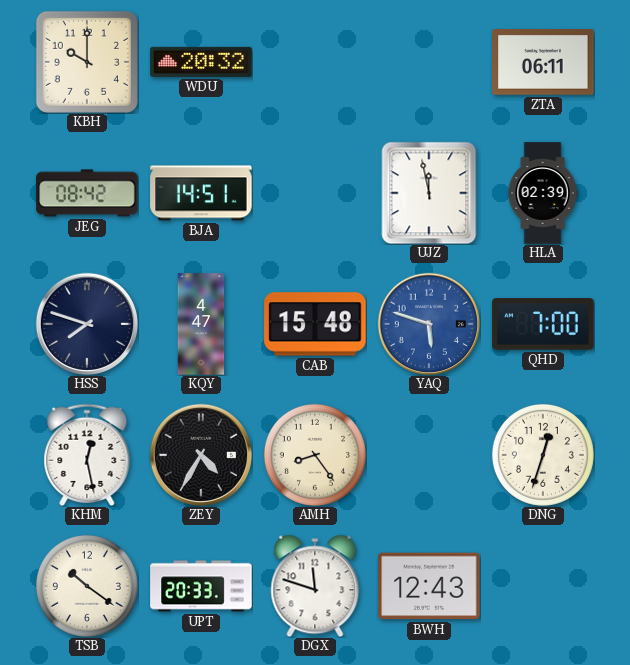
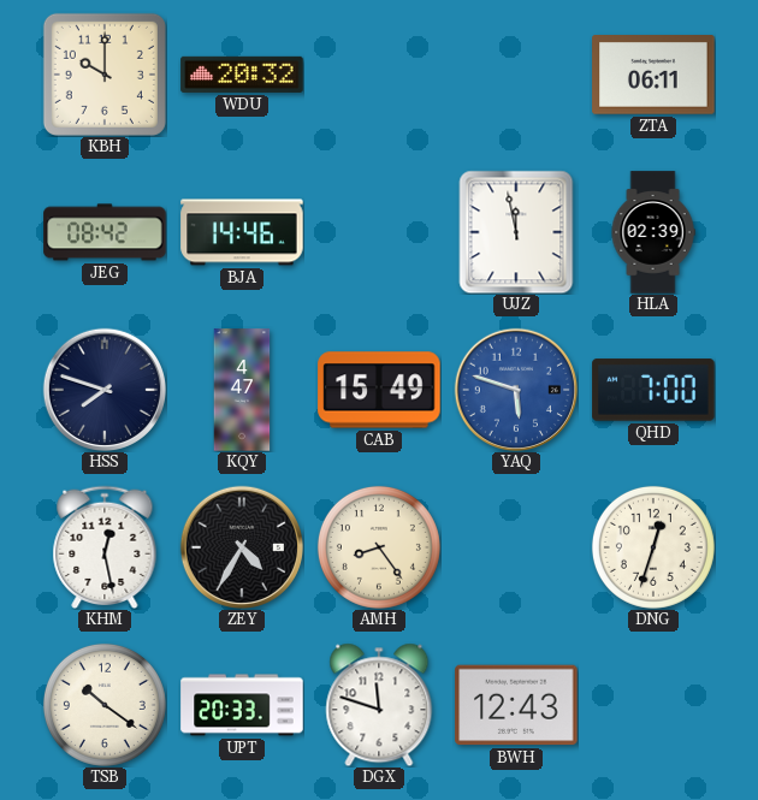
BJA: 14:51 -> 14:46 (242, 232)
CAB: 15:48 -> 15:49 (379, 390)
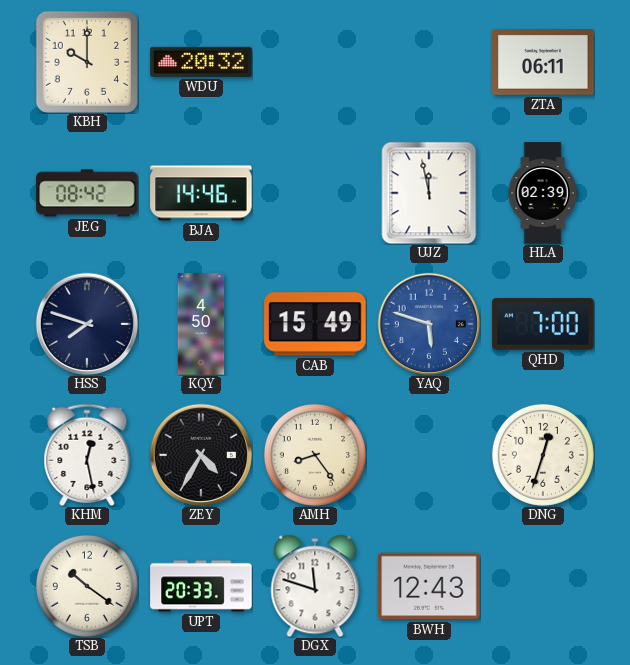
KQY: 4:47 -> 4:50 (201, 324)
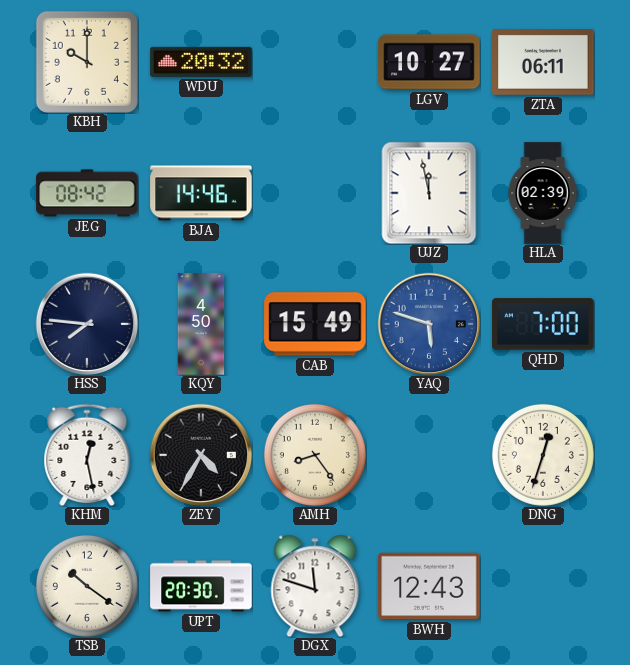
LGV: none -> 10:27 (429, 62)
HSS: 7:48 -> 7:46 (86, 323)
UPT: 20:33 -> 20:30 (201, 586)
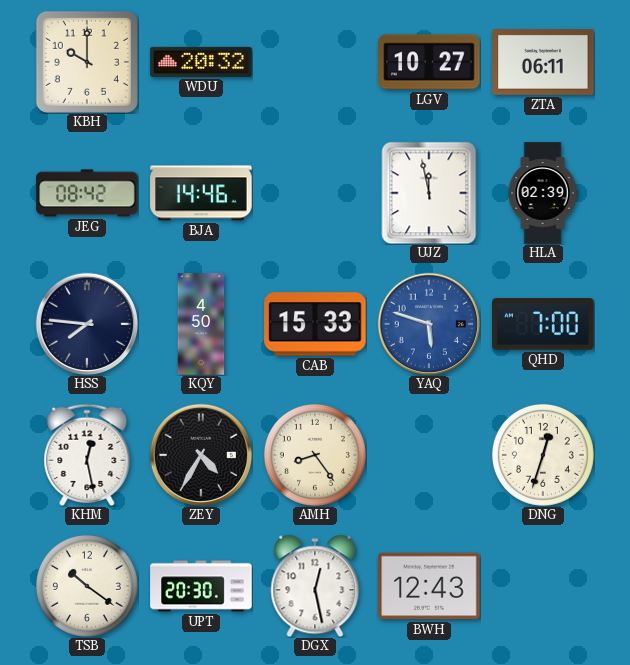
CAB: 15:49 -> 15:33 (315, 324)
DGX: 11:48 -> 12:28 (315, 586)
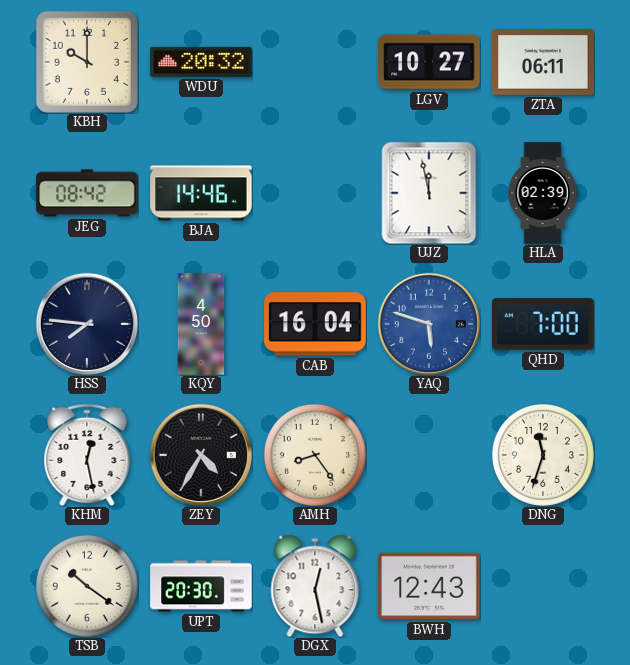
CAB: 15:33 -> 16:04 (315, 324)
DNG: 12:33 -> 11:33 (543, 455)
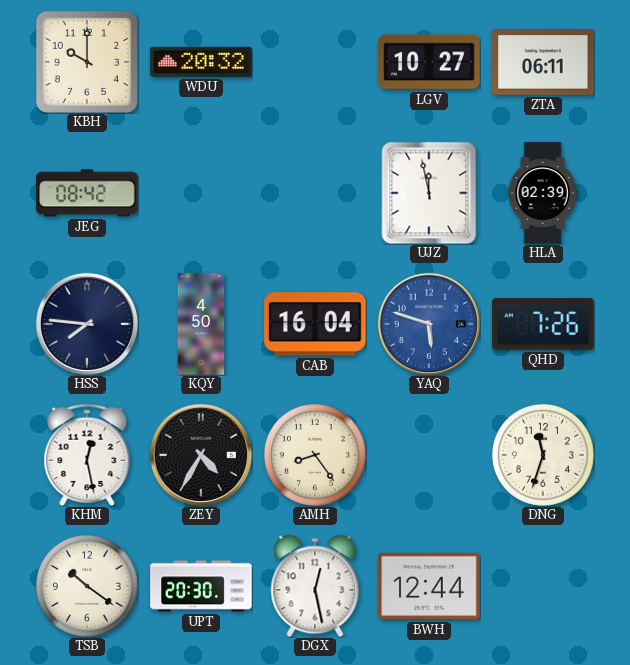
BJA: 14:46 -> none (201, 193)
QHD: 7:00 -> 7:26 (543, 324)
BWH: 12:43 -> 12:44 (429, 586)
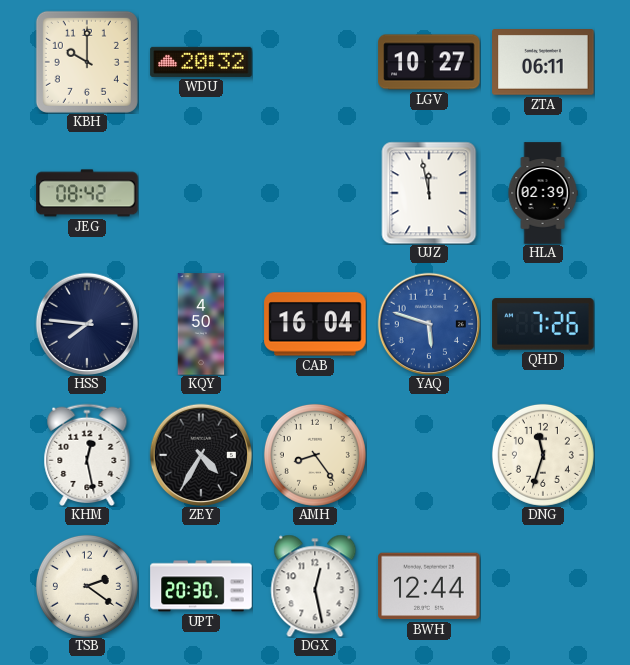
TSB: 10:21 -> 2:21 (87, 586)
